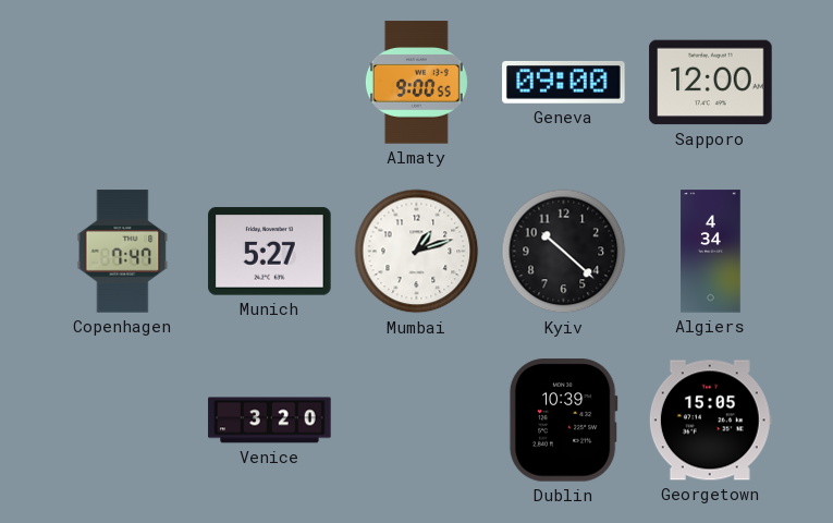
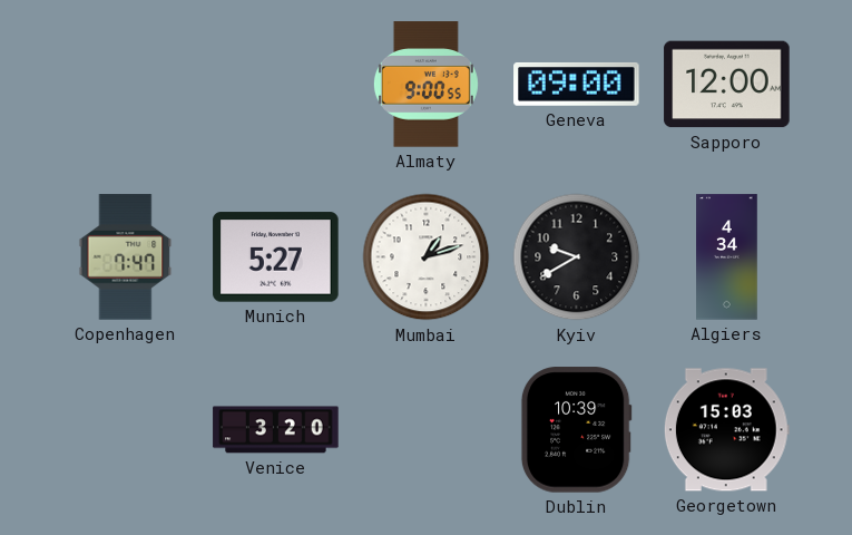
Kyiv: 10:22 -> 9:40 (577, 257)
Georgetown: 15:05 -> 15:03 (726, 430)
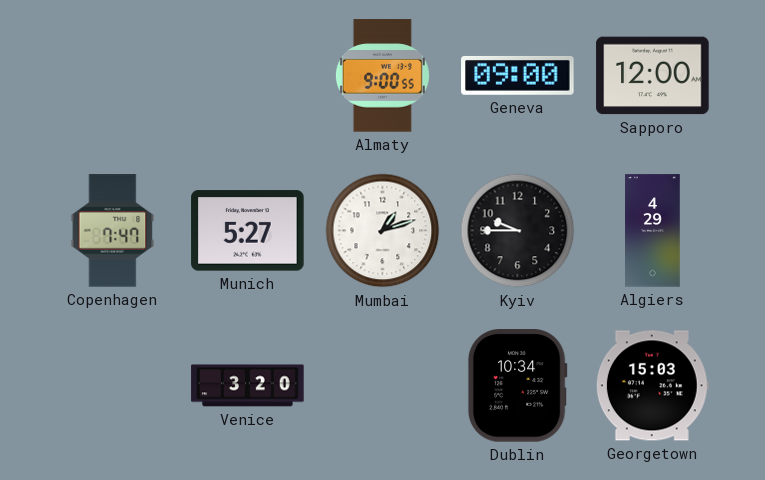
Kyiv: 9:40 -> 9:45 (518, 231)
Algiers: 4:34 -> 4:29 (653, 231)
Dublin: 10:39 -> 10:34 (517, 386)
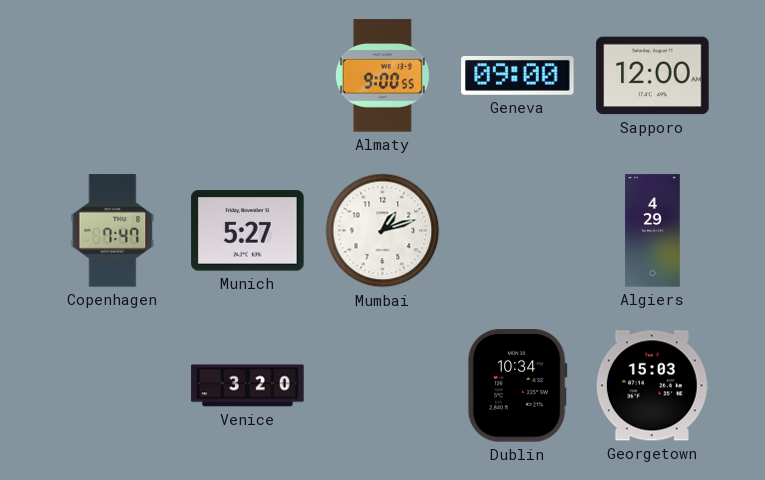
Kyiv: 9:45 -> none (518, 231)
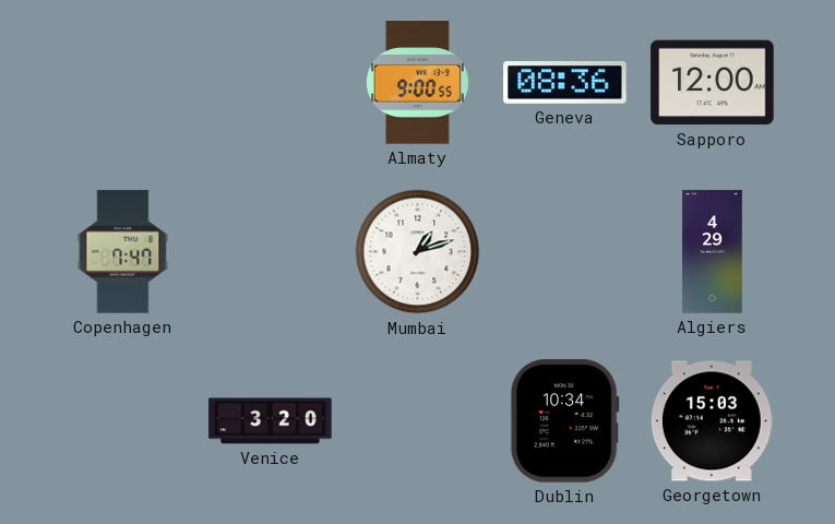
Geneva: 09:00 -> 08:36 (565, 83)
Munich: 5:27 -> none (248, 231)
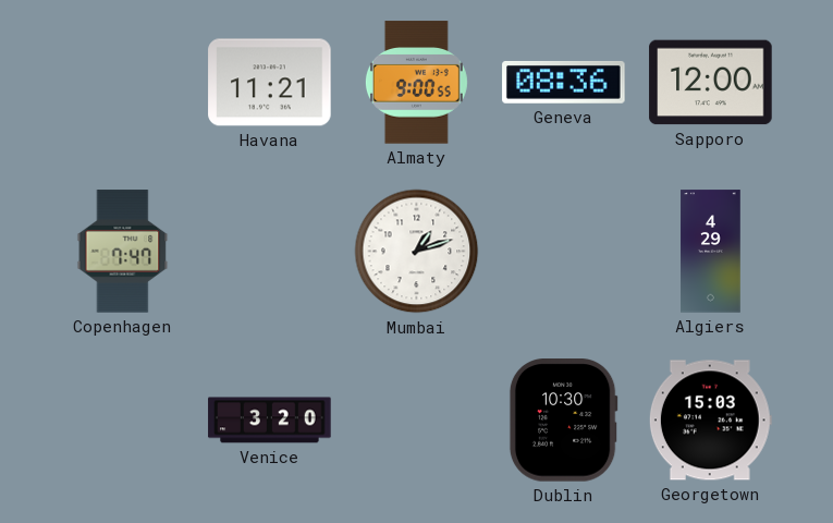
Havana: none -> 11:21 (270, 83)
Dublin: 10:34 -> 10:30 (563, 421)
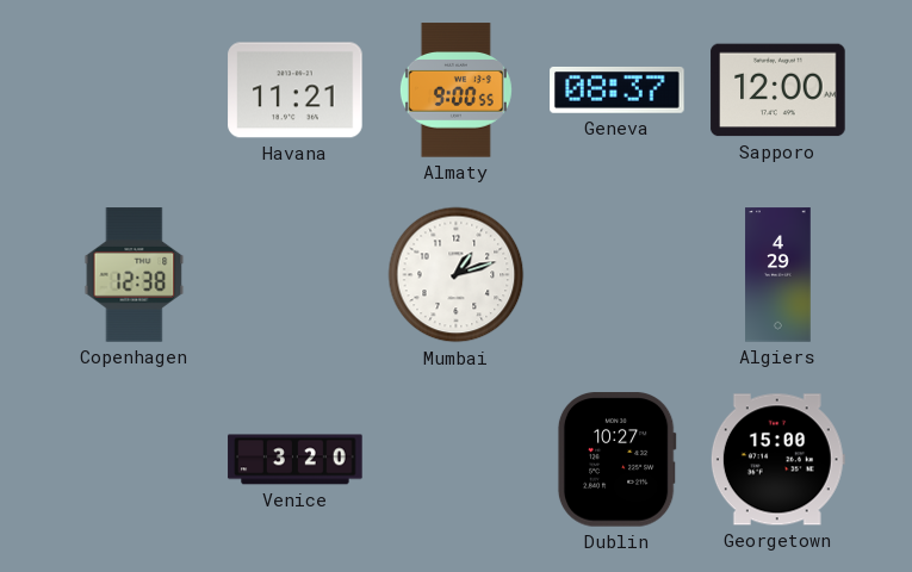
Geneva: 08:36 -> 08:37 (618, 91)
Copenhagen: 7:47 -> 12:38 (135, 275)
Dublin: 10:30 -> 10:27 (616, 460)
Georgetown: 15:03 -> 15:00 (777, 460)
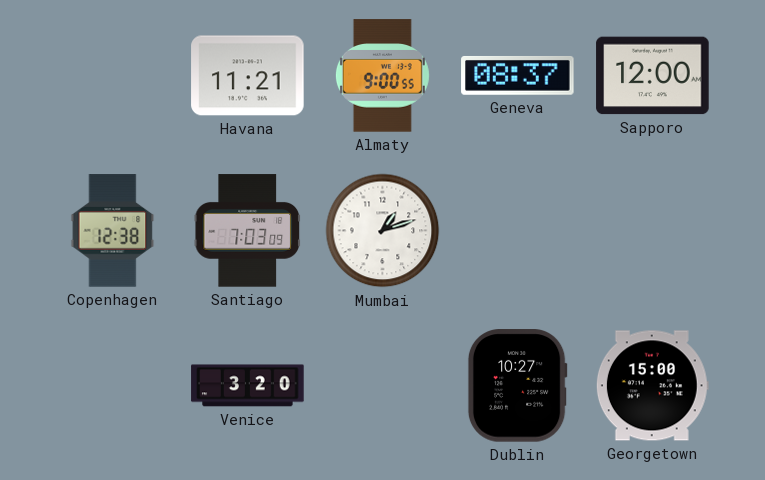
Santiago: none -> 7:03 (247, 231)
Algiers: 4:29 -> none (778, 275)
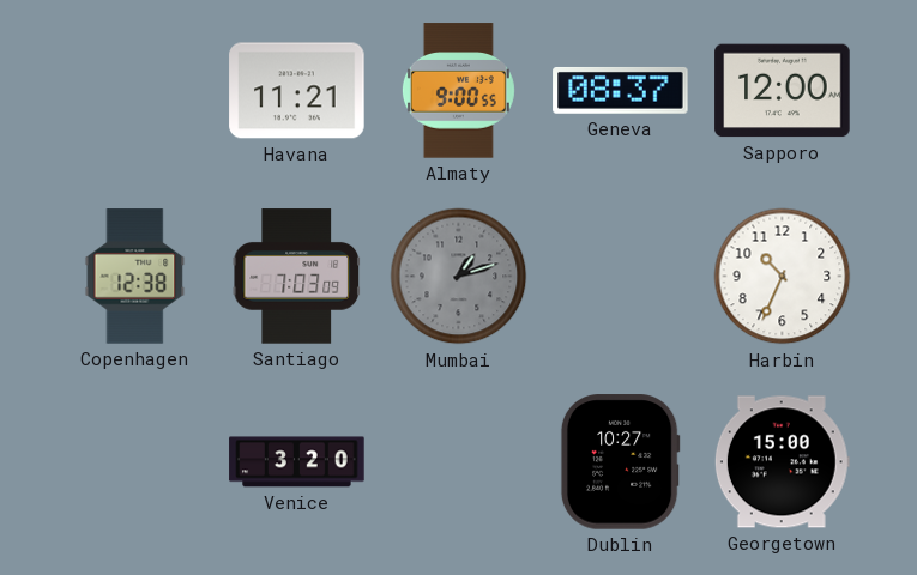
Mumbai dial: white -> grey (459, 277)
Harbin: none -> 10:34 (783, 277)
